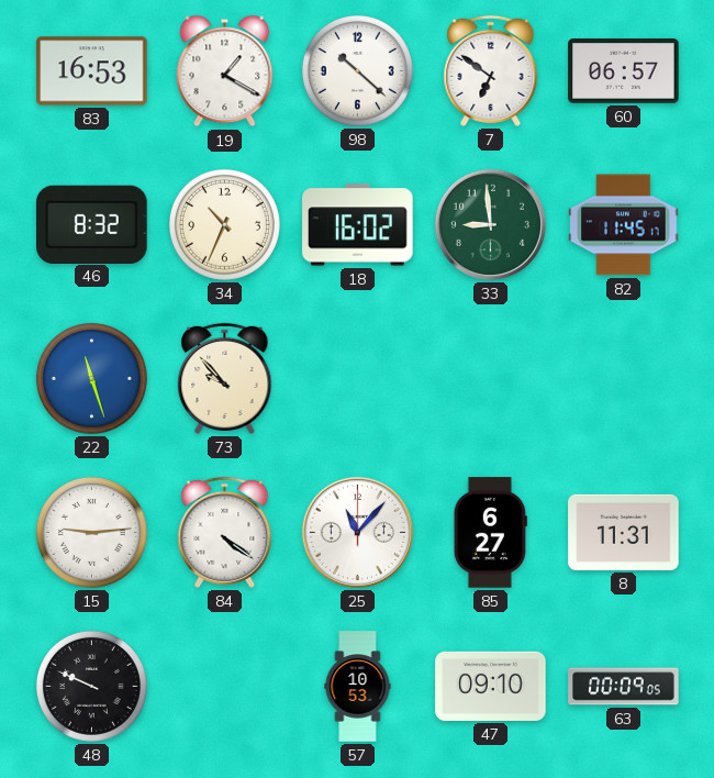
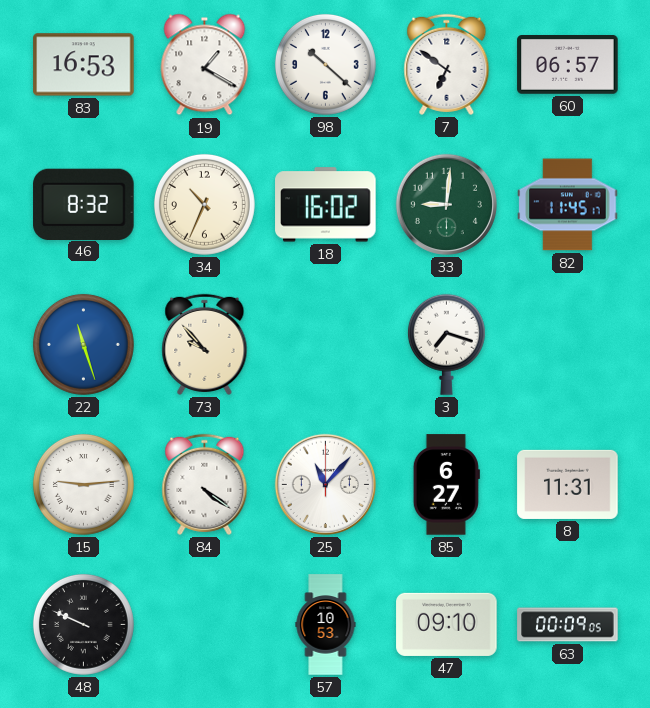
33: 8:59 -> 9:01 (446, 204)
3: none -> 7:18 (446, 344)
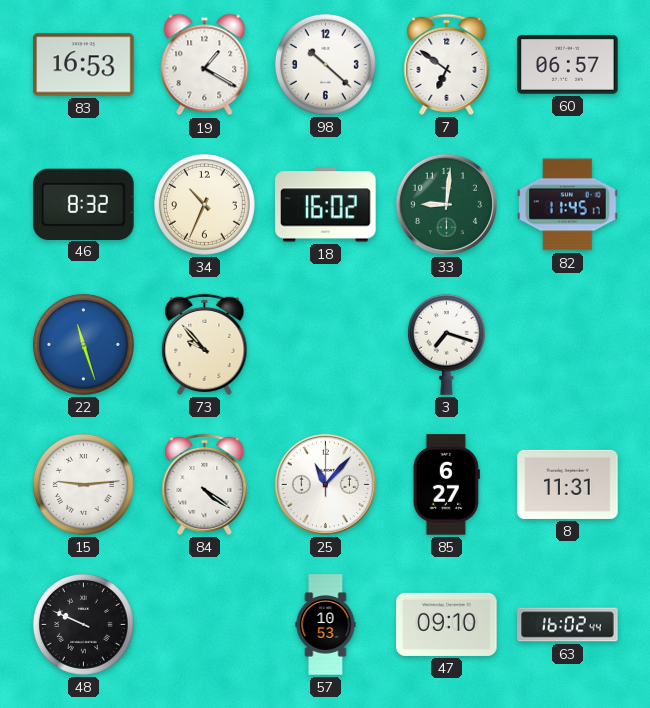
63: 00:09 -> 16:02 (568, 625)
